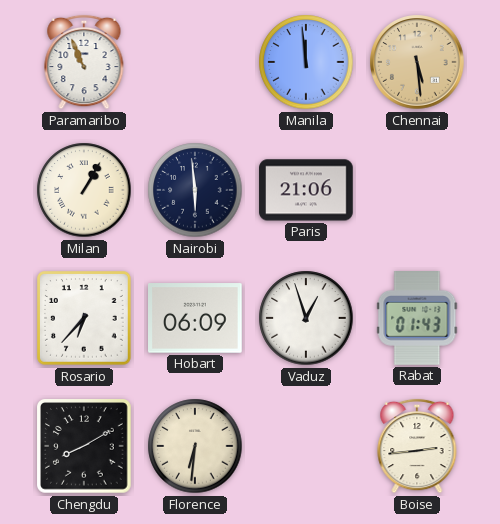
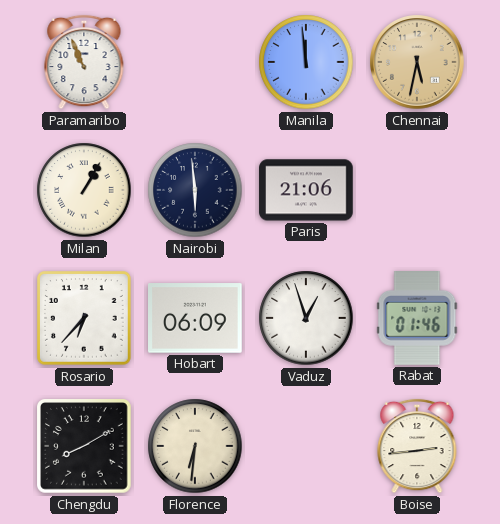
Chennai: 5:29 -> 5:32 (417, 62)
Rabat: 01:43 -> 01:46 (417, 319)
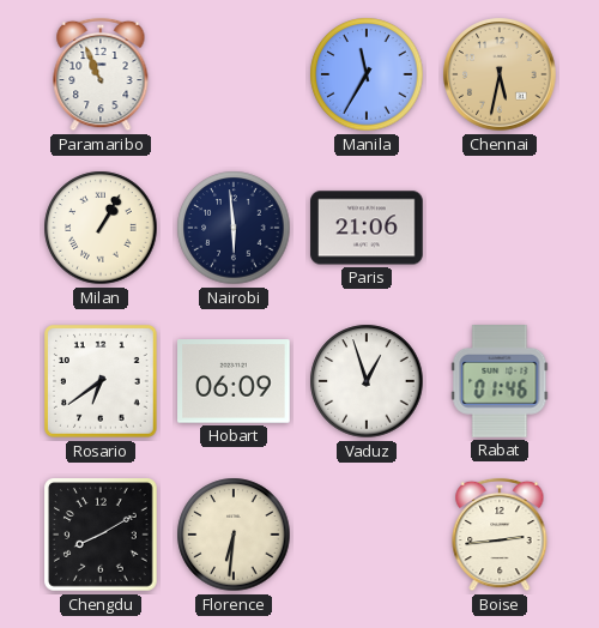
Manila: 11:59 -> 11:35 (367, 74)
Rosario: 6:37 -> 6:39 (102, 382)
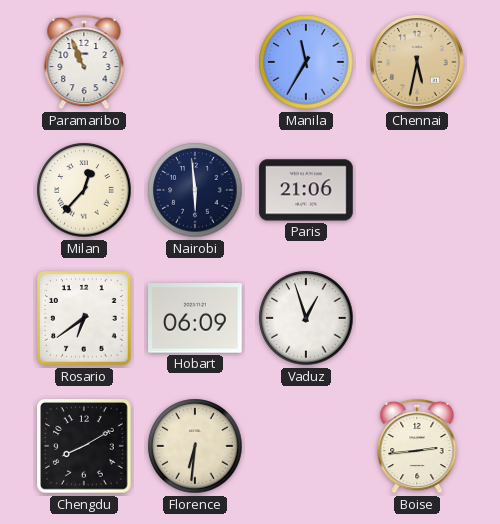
Milan: 1:05 -> 12:37 (84, 190)
Rabat: 01:46 -> none (500, 382)
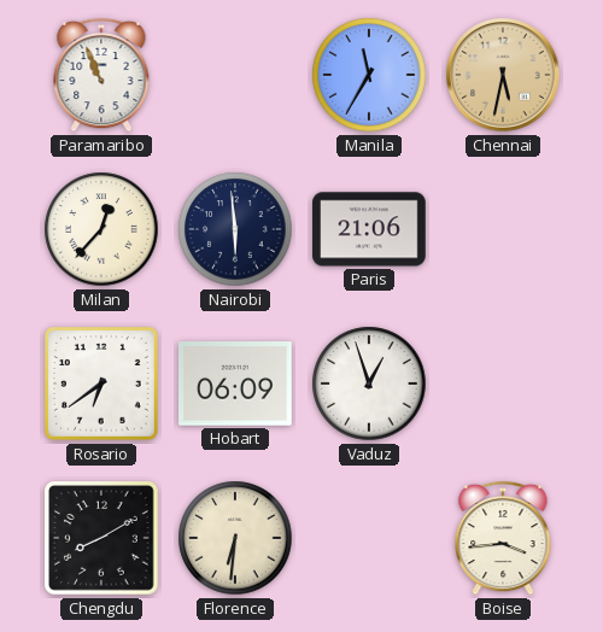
Boise: 2:44 -> 3:44 (503, 538)
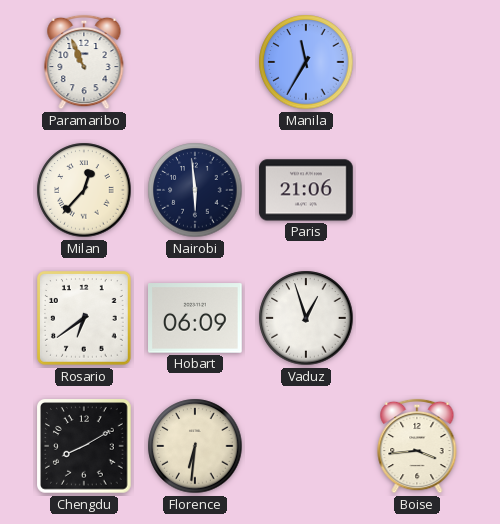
Chennai: 5:32 -> none (503, 75)
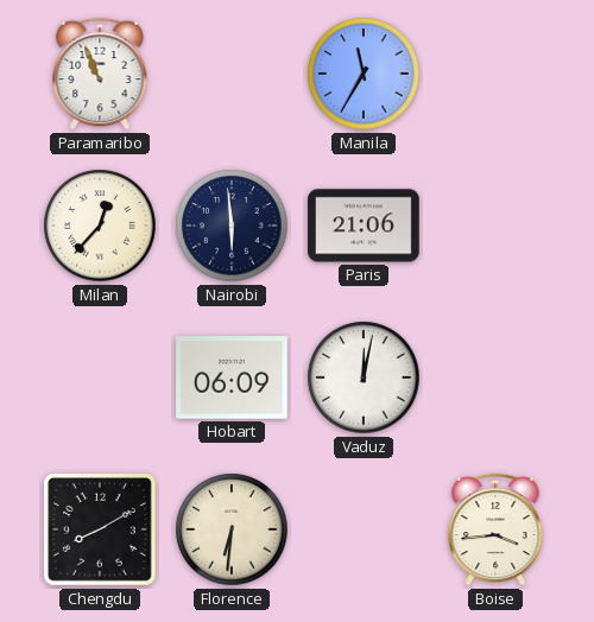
Rosario: 6:39 -> none (85, 319)
Vaduz: 12:57 -> 12:02 (364, 377)
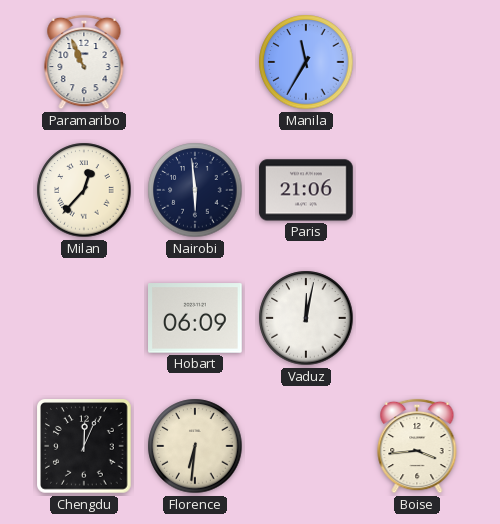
Chengdu: 8:10 -> 12:04 (85, 447)
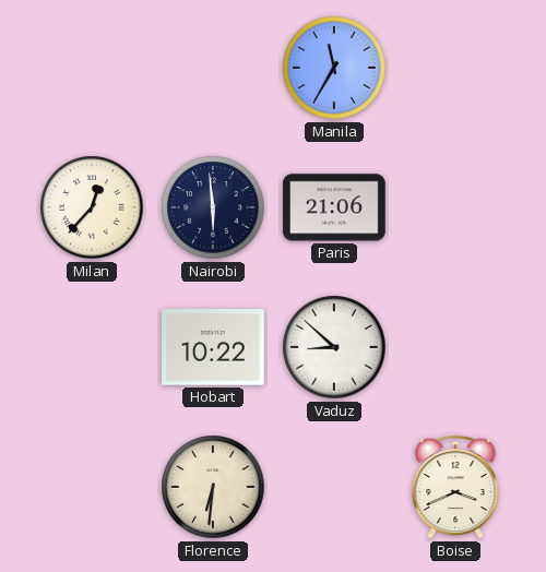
Paramaribo: 10:56 -> none (84, 62)
Hobart: 06:09 -> 10:22 (214, 347)
Vaduz: 12:02 -> 8:52 (334, 347)
Chengdu: 12:04 -> none (85, 447)
Boise: 3:44 -> 3:41 (455, 487)
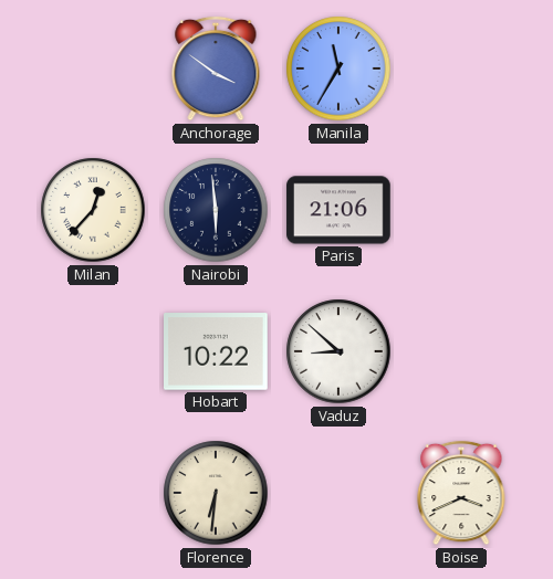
Anchorage: none -> 3:51 (216, 69)
